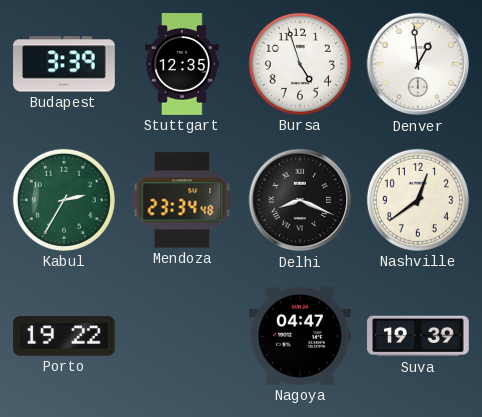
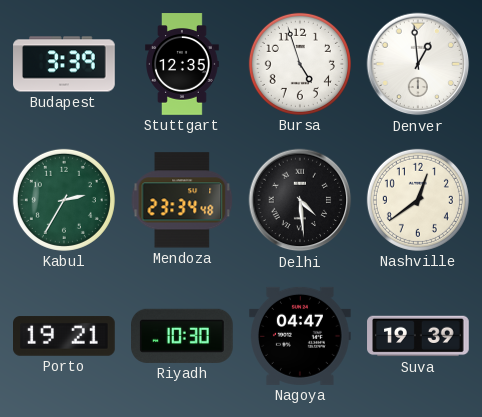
Delhi: 8:19 -> 4:29 (300, 200)
Porto: 19:22 -> 19:21 (65, 336)
Riyadh: none -> 10:30 (183, 336)
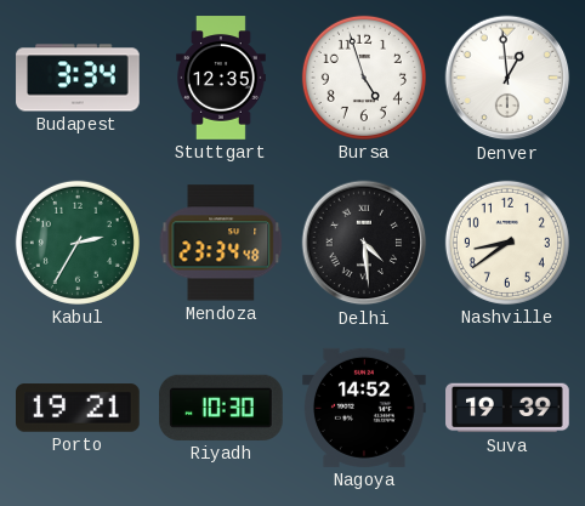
Budapest: 3:39 -> 3:34 (78, 78)
Nashville: 12:39 -> 8:39 (507, 243)
Nagoya: 04:47 -> 14:52 (365, 408)
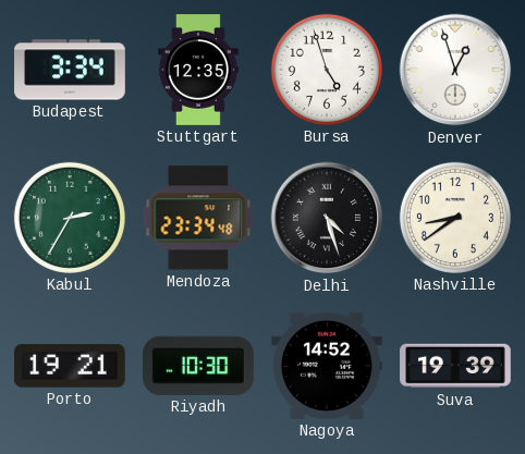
Denver: 12:59 -> 12:57 (455, 70)
Delhi: 4:29 -> 4:27 (327, 218)
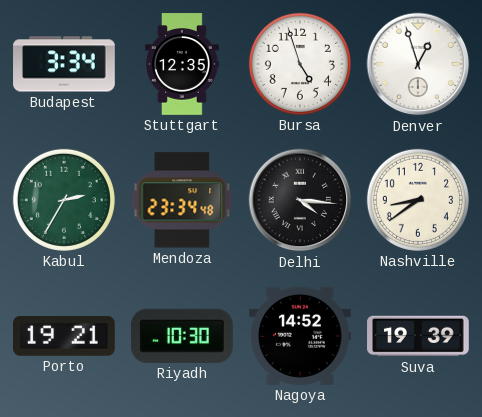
Delhi: 4:27 -> 4:16 (300, 200)
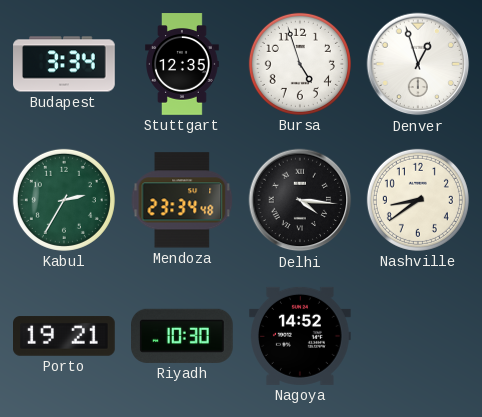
Suva: 19:39 -> none (418, 336)
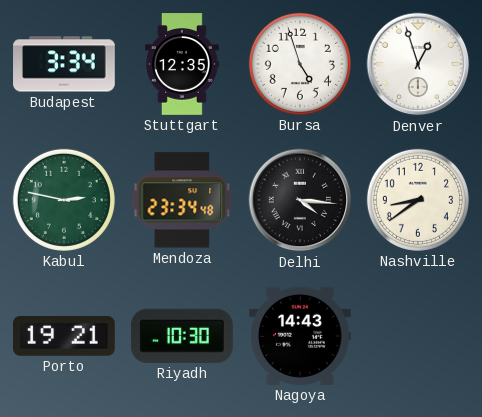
Kabul: 2:35 -> 2:47 (64, 200)
Nagoya: 14:52 -> 14:43 (301, 336)
